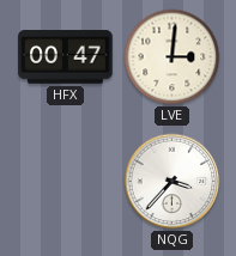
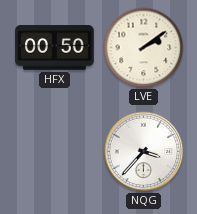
HFX: 00:47 -> 00:50 (55, 48)
LVE: 3:01 -> 2:09 (144, 48)
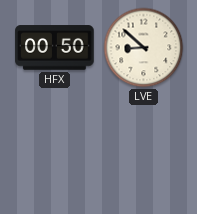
LVE: 2:09 -> 8:52 (144, 48)
NQG: 3:37 -> none (144, 152)
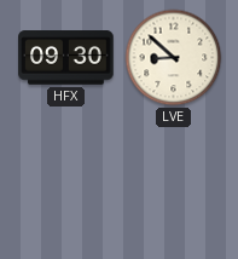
HFX: 00:50 -> 09:30 (66, 58)
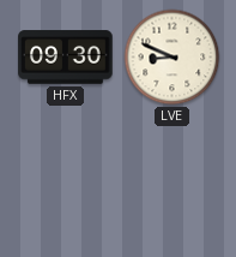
LVE: 8:52 -> 8:49 (173, 58)
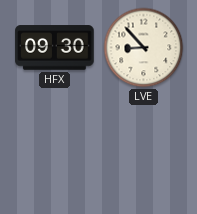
LVE: 8:49 -> 8:53 (144, 48)
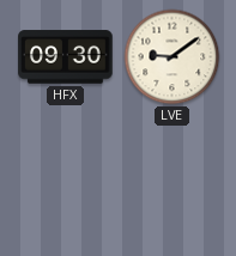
LVE: 8:53 -> 9:09 (173, 57)
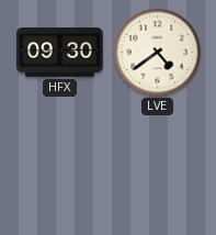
LVE: 9:09 -> 4:39 (158, 53)
